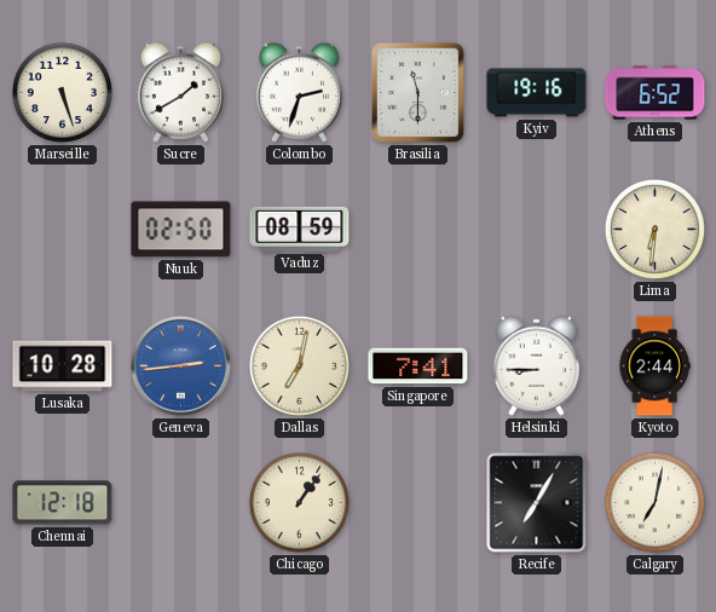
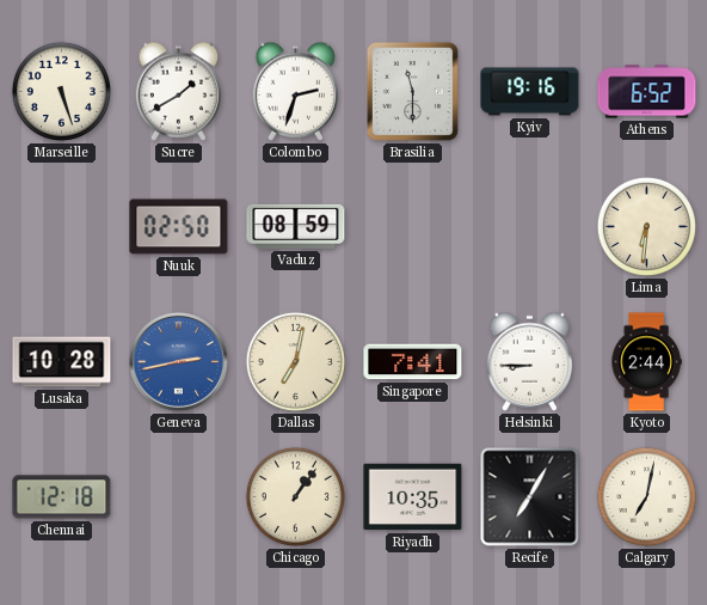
Geneva: 2:44 -> 2:43 (178, 361)
Riyadh: none -> 10:35 (413, 497)
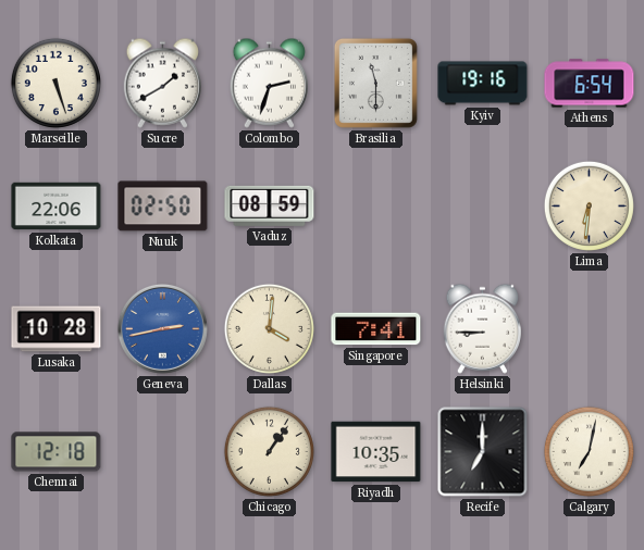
Athens: 6:52 -> 6:54 (590, 84)
Kolkata: none -> 22:06 (57, 207)
Dallas: 7:02 -> 4:01 (269, 328)
Kyoto: 2:44 -> none (646, 362)
Recife: 7:05 -> 7:00 (483, 452)
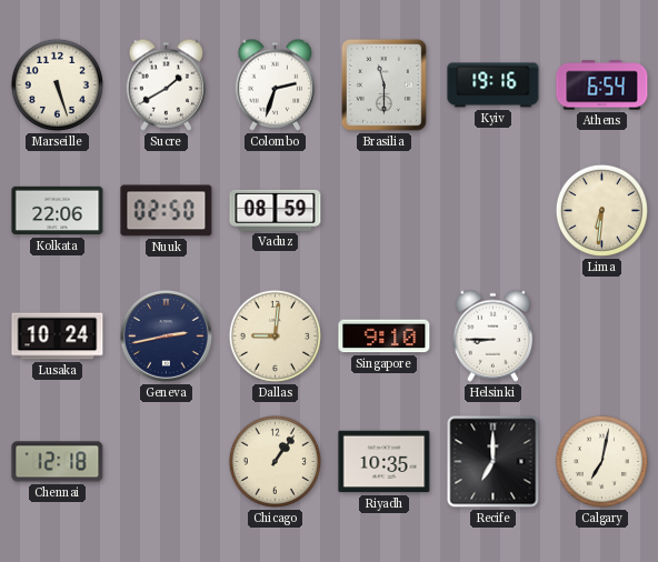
Lusaka: 10:28 -> 10:24 (58, 337)
Geneva dial: blue -> navy (166, 335)
Dallas: 4:01 -> 9:01 (275, 335)
Singapore: 7:41 -> 9:10 (385, 337)
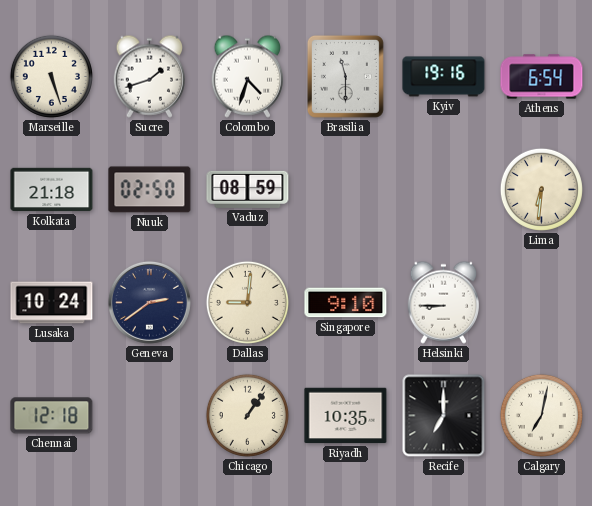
Sucre: 1:40 -> 1:42 (149, 76)
Colombo: 2:33 -> 4:33 (247, 76)
Kolkata: 22:06 -> 21:18 (52, 190)
Geneva: 2:43 -> 2:39 (149, 302)
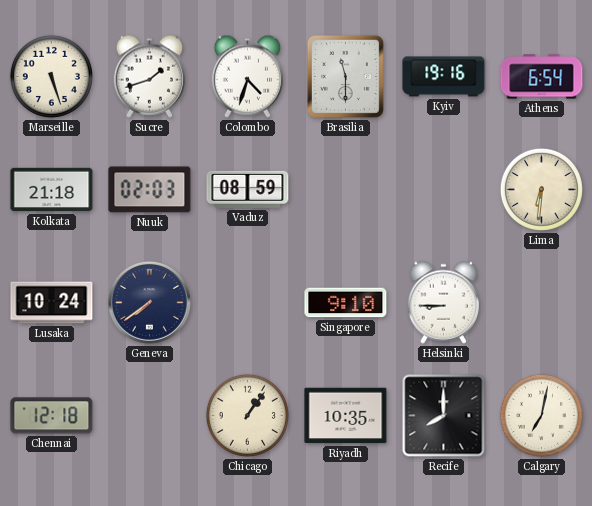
Nuuk: 02:50 -> 02:03 (150, 190)
Geneva: 2:39 -> 7:39 (149, 302)
Dallas: 9:01 -> none (247, 302)
Recife: 7:00 -> 8:00 (444, 416)
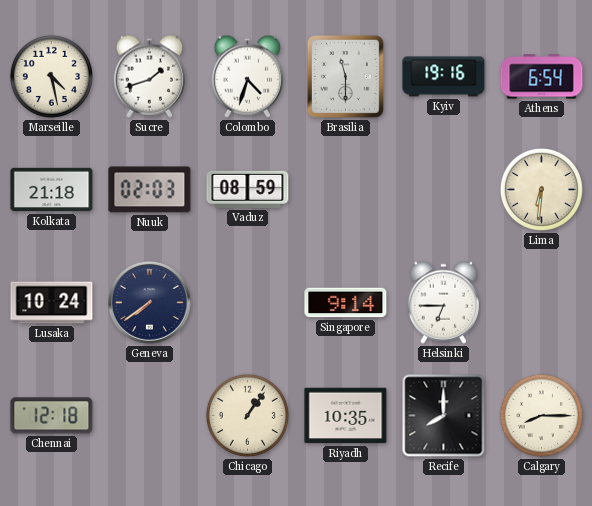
Marseille: 5:27 -> 4:28 (51, 76)
Singapore: 9:10 -> 9:14 (346, 303)
Helsinki: 8:45 -> 6:45 (443, 302)
Calgary: 7:02 -> 8:15 (541, 415)
